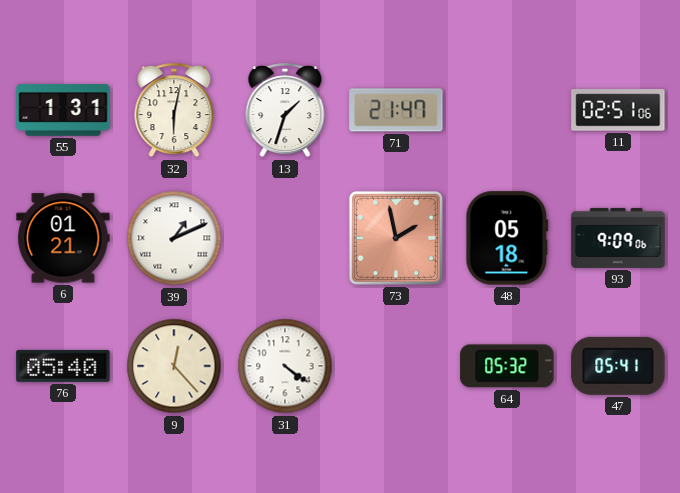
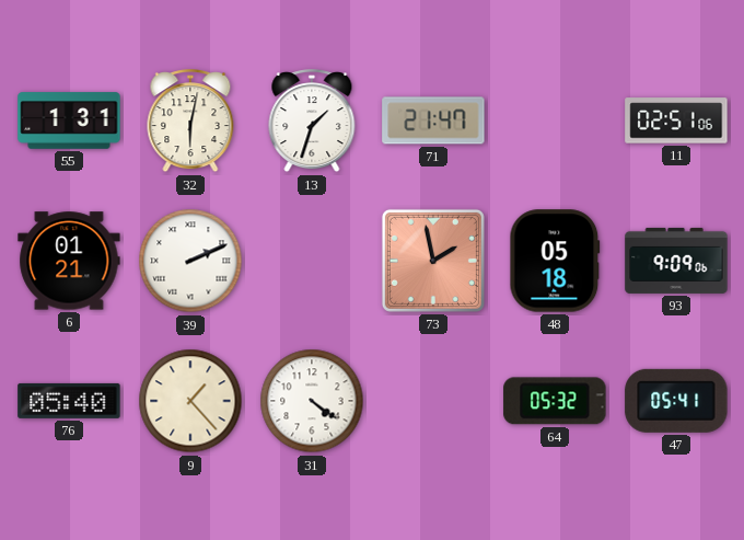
39: 1:11 -> 2:11 (190, 261)
9: 12:23 -> 1:23 (190, 401)
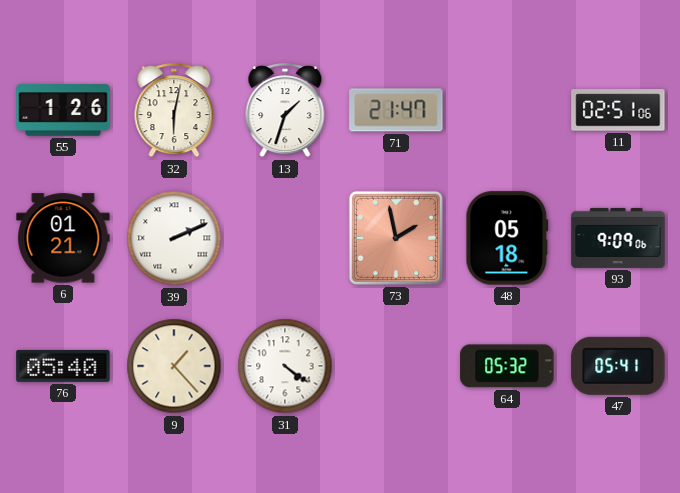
55: 1:31 -> 1:26 (63, 110)
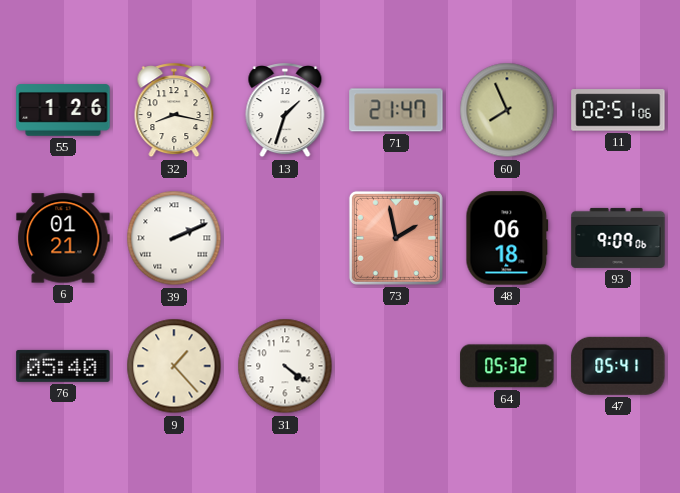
32: 6:02 -> 8:17 (174, 111)
60: none -> 7:56 (507, 110)
48: 05:18 -> 06:18 (507, 238)
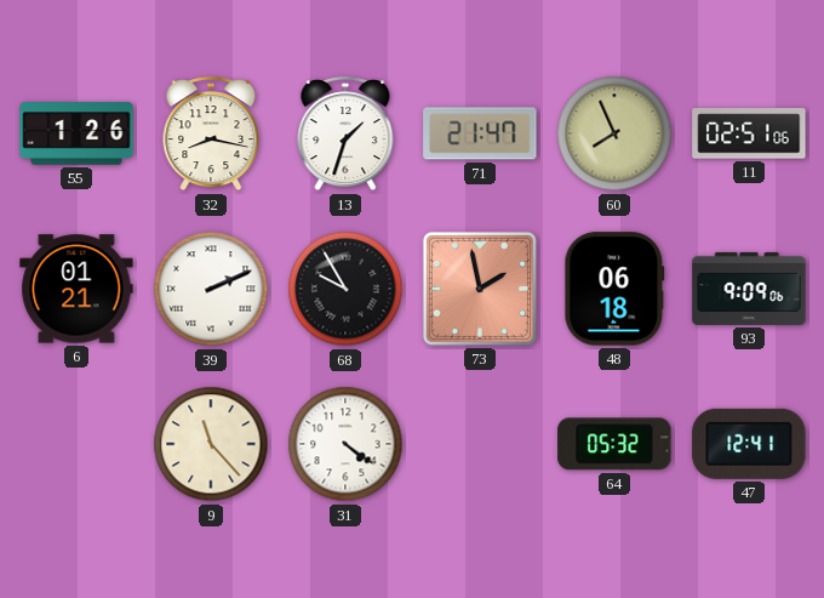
68: none -> 9:55 (345, 289)
76: 05:40 -> none (63, 366)
9: 1:23 -> 11:23 (211, 444)
47: 05:41 -> 12:41 (749, 444)
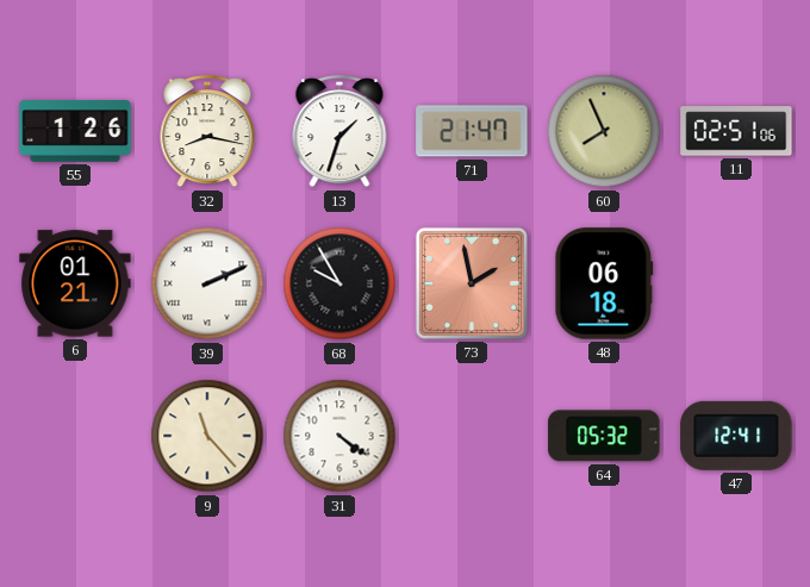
93: 9:09 -> none (749, 289)
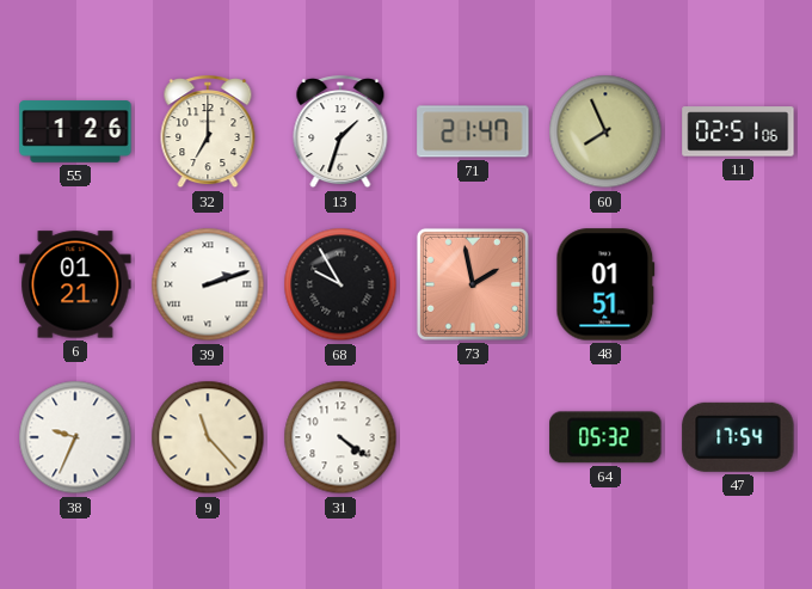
32: 8:17 -> 7:00 (208, 133)
39: 2:11 -> 2:12 (208, 284)
48: 06:18 -> 01:51 (605, 284)
38: none -> 9:34 (75, 437)
47: 12:41 -> 17:54 (738, 437)
